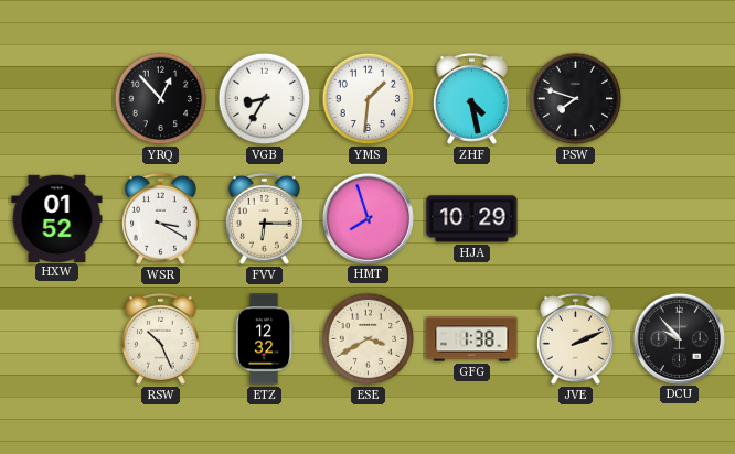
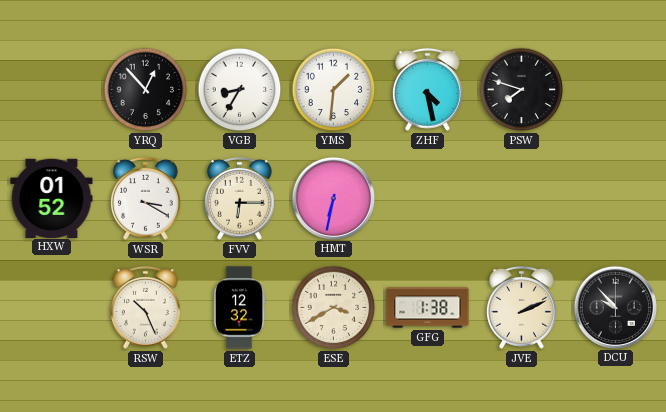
HMT: 7:57 -> 6:32 (333, 198)
HJA: 10:29 -> none (472, 219)
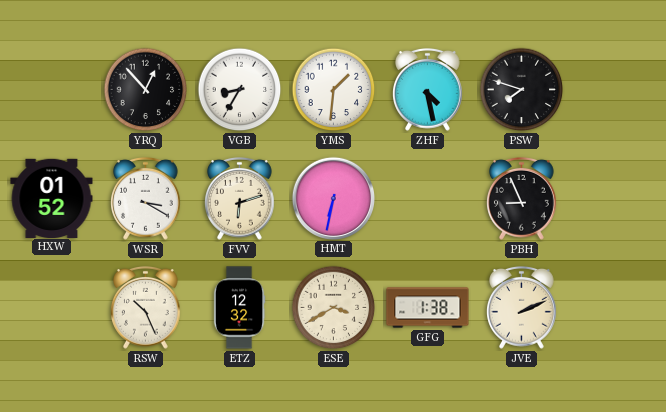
FVV: 6:15 -> 6:12 (240, 198)
PBH: none -> 8:56 (522, 198)
DCU: 9:53 -> none (615, 307)
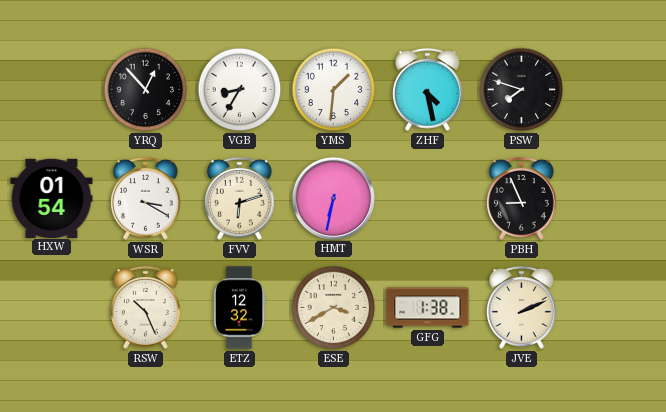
HXW: 01:52 -> 01:54 (52, 198)
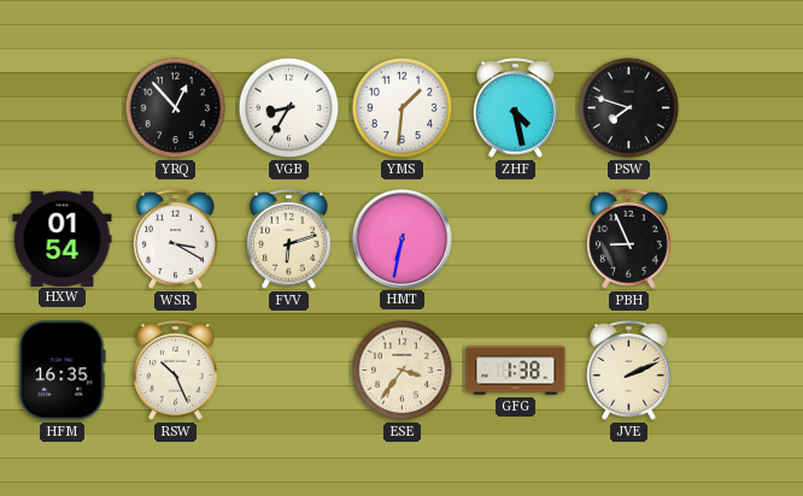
HFM: none -> 16:35 (63, 371)
ETZ: 12:32 -> none (239, 308)
ESE: 3:40 -> 3:36 (403, 371)
